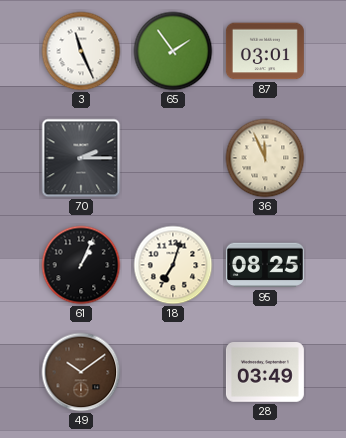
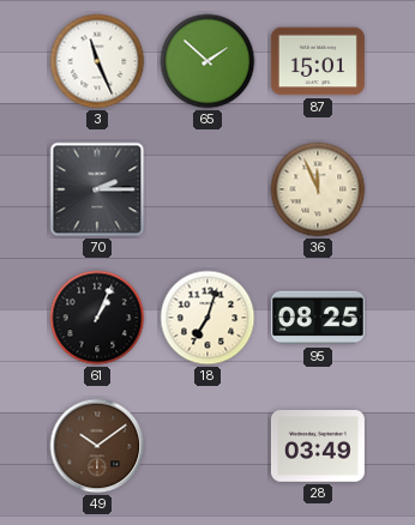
65: 1:54 -> 1:52 (207, 61)
87: 03:01 -> 15:01 (318, 61)
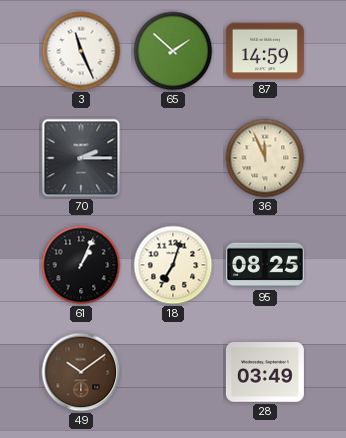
87: 15:01 -> 14:59 (265, 51)
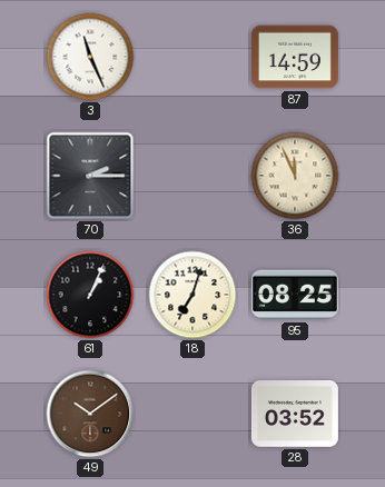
65: 1:52 -> none (173, 51)
28: 03:49 -> 03:52 (295, 415)
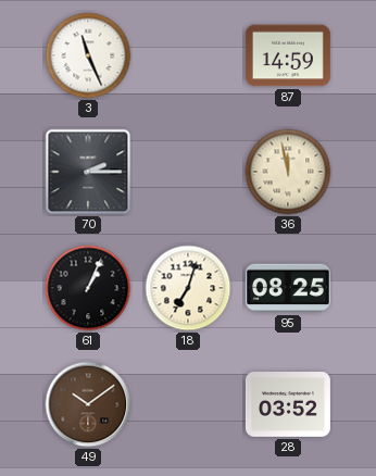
36: 11:56 -> 11:58 (288, 172)
